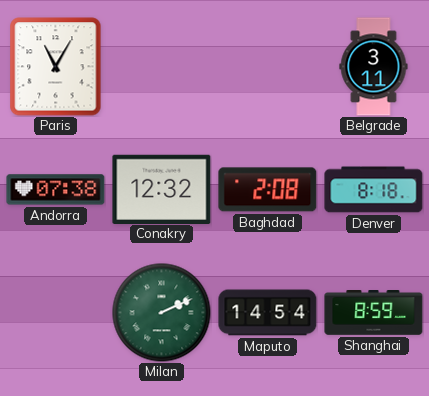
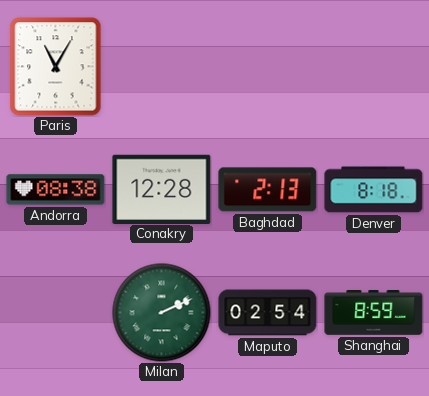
Belgrade: 3:11 -> none (374, 67)
Andorra: 07:38 -> 08:38 (56, 190)
Conakry: 12:32 -> 12:28 (162, 189)
Baghdad: 2:08 -> 2:13 (268, 190)
Maputo: 14:54 -> 02:54 (268, 313)
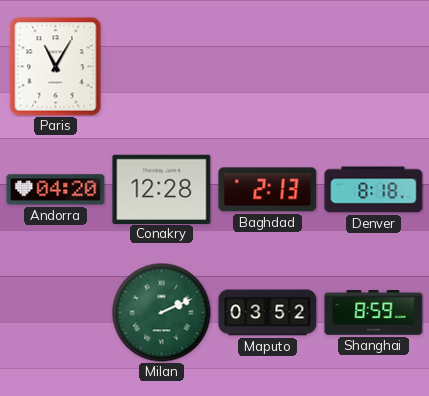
Andorra: 08:38 -> 04:20 (56, 190)
Maputo: 02:54 -> 03:52 (268, 313)
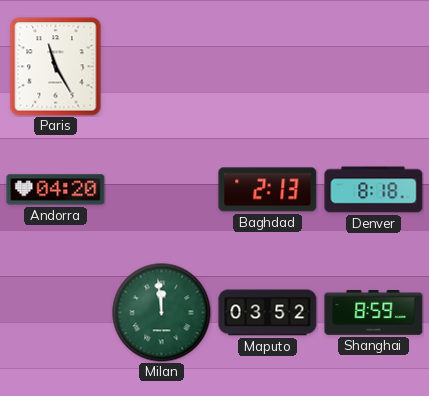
Paris: 11:05 -> 11:25 (56, 67)
Conakry: 12:28 -> none (162, 189)
Milan: 2:11 -> 11:59 (162, 313)
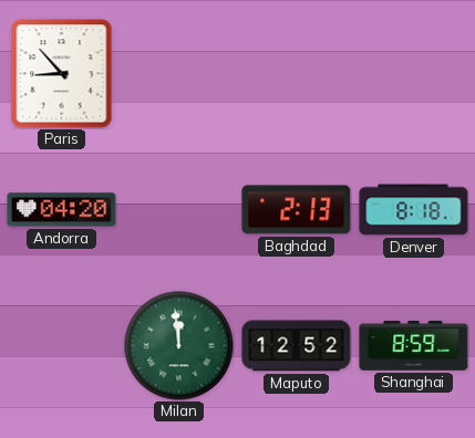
Paris: 11:25 -> 8:53 (62, 74)
Maputo: 03:52 -> 12:52 (297, 346)
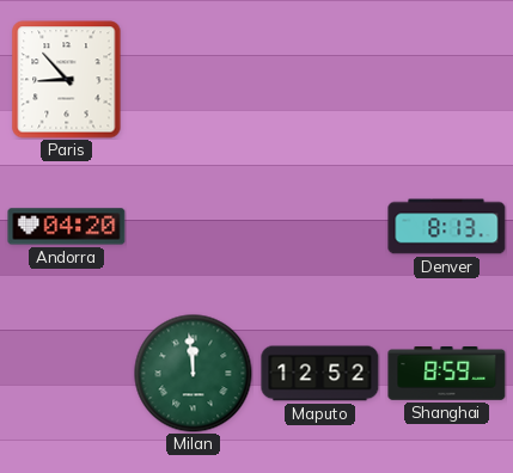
Baghdad: 2:13 -> none (297, 210)
Denver: 8:18 -> 8:13 (447, 227)
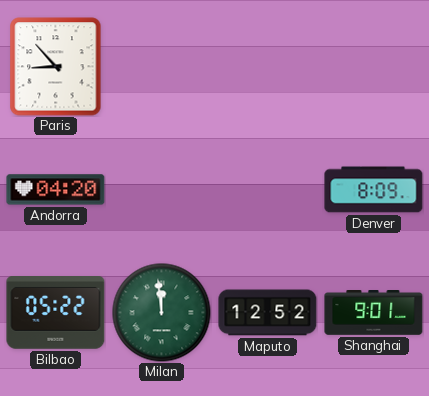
Denver: 8:13 -> 8:09 (374, 190)
Bilbao: none -> 05:22 (56, 313)
Shanghai: 8:59 -> 9:01 (374, 313)
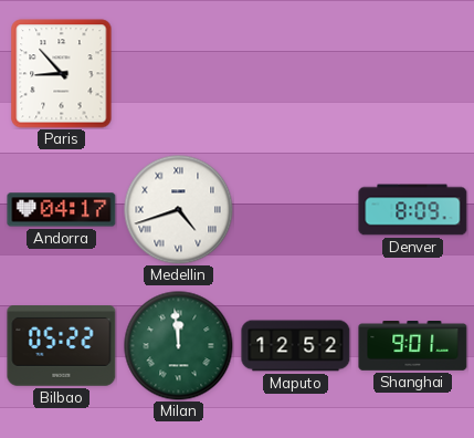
Andorra: 04:20 -> 04:17 (62, 210)
Medellin: none -> 4:42 (179, 210)
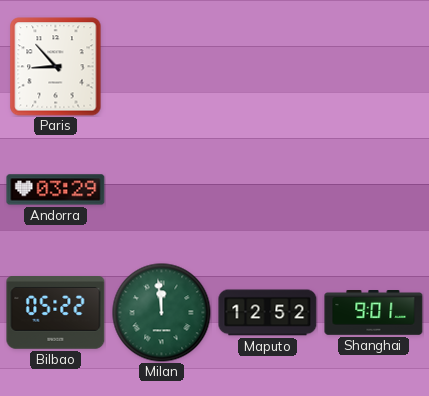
Andorra: 04:17 -> 03:29 (56, 190)
Medellin: 4:42 -> none (179, 210)
Denver: 8:09 -> none (413, 210)
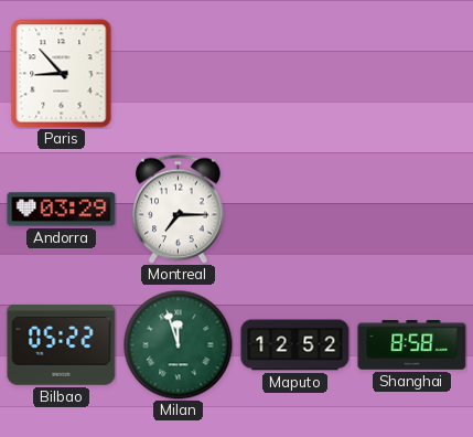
Montreal: none -> 7:15 (179, 209)
Milan: 11:59 -> 11:57 (179, 345)
Shanghai: 9:01 -> 8:58 (412, 345)
